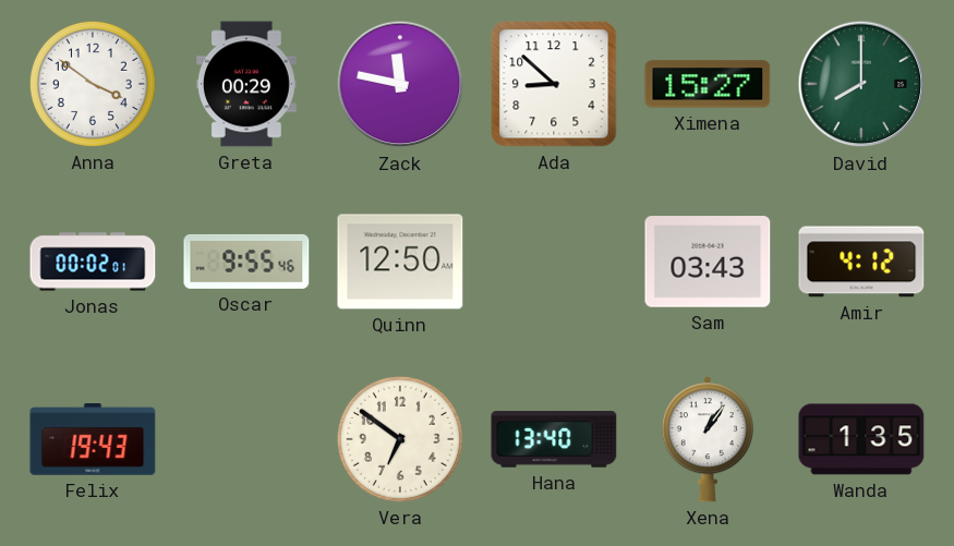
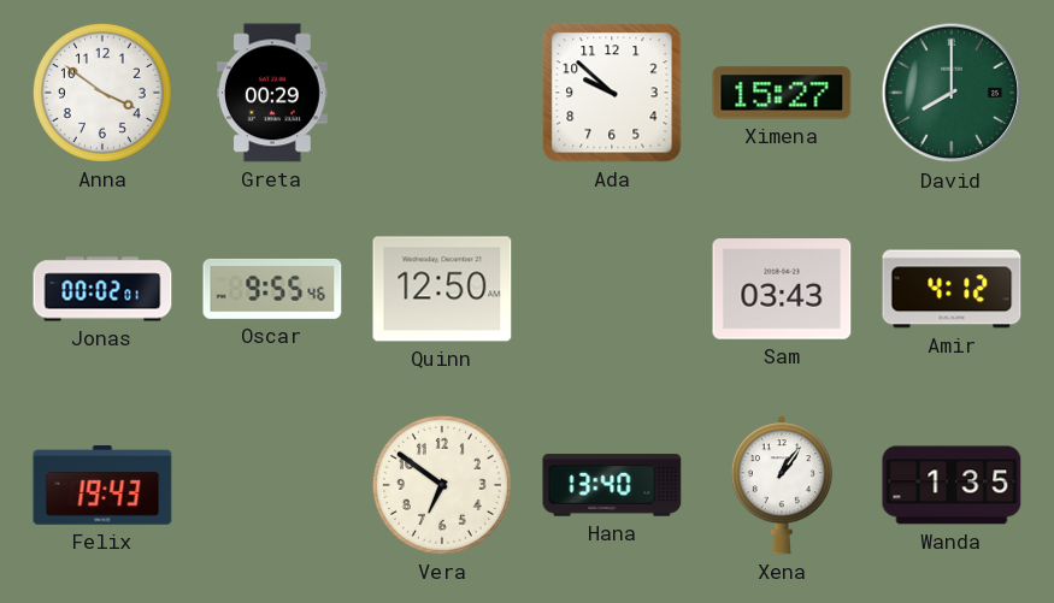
Zack: 11:47 -> none (400, 84)
Ada: 8:52 -> 9:52 (612, 93)
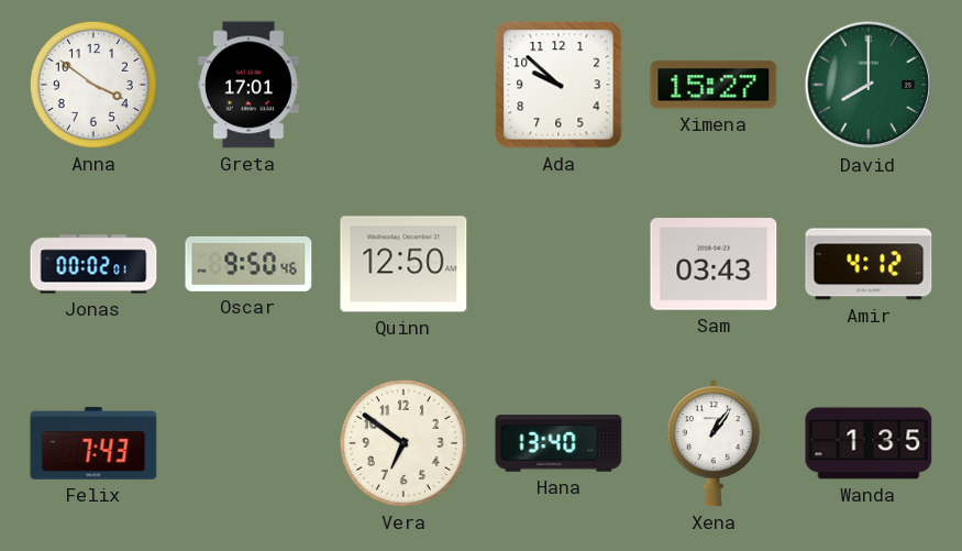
Greta: 00:29 -> 17:01 (250, 85)
Oscar: 9:55 -> 9:50 (248, 264)
Felix: 19:43 -> 7:43 (93, 443)
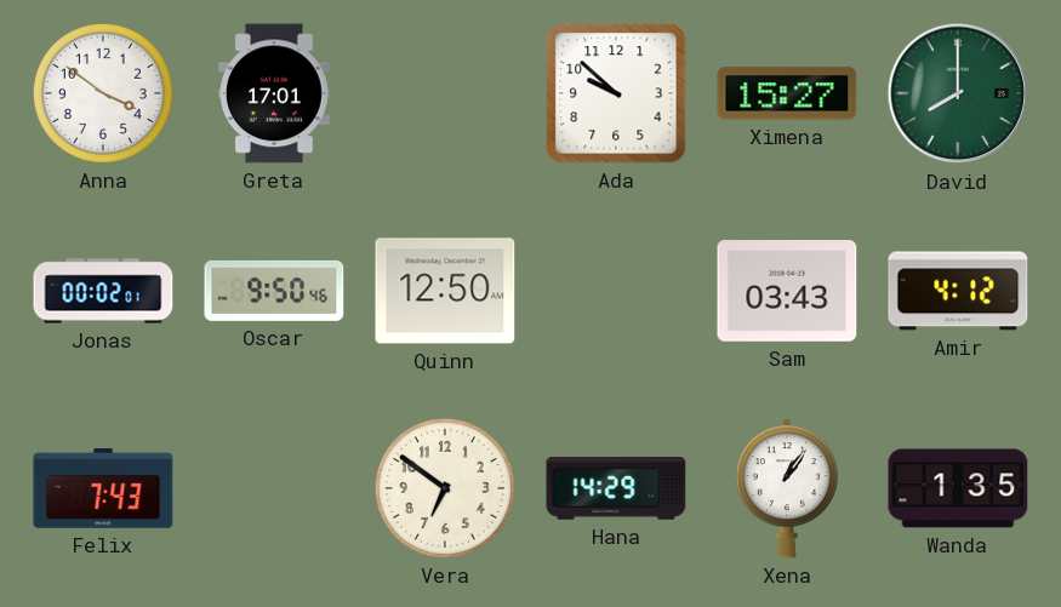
Hana: 13:40 -> 14:29 (616, 488)
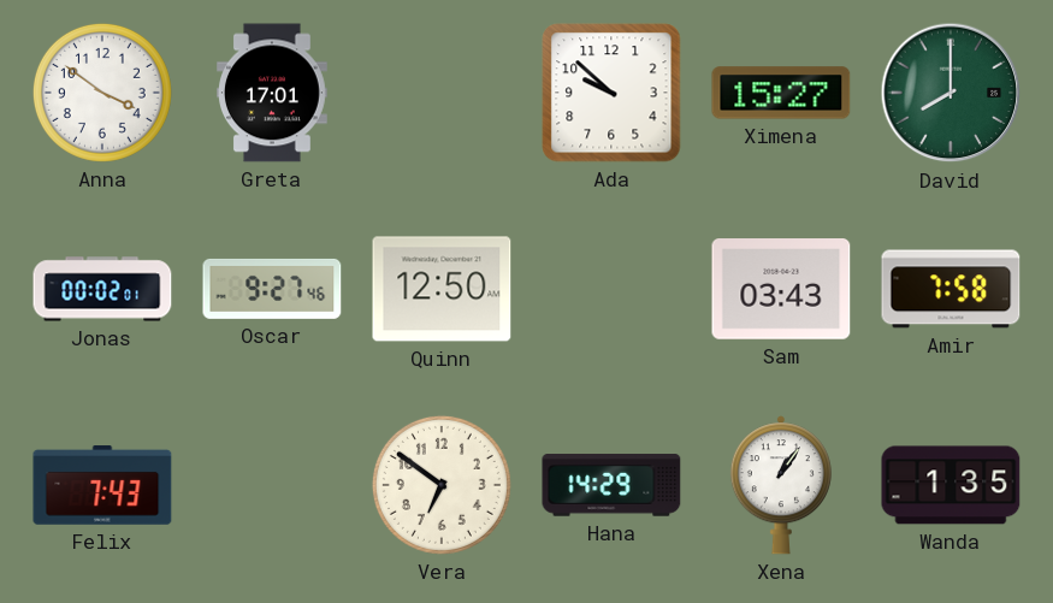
Oscar: 9:50 -> 9:27 (272, 289)
Amir: 4:12 -> 7:58 (951, 289)
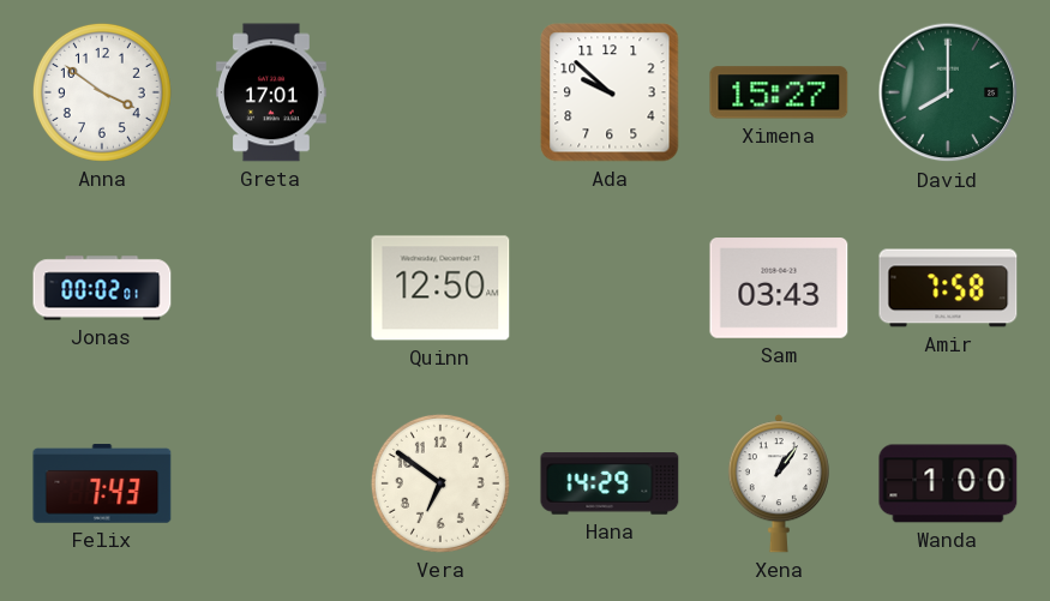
Oscar: 9:27 -> none (272, 289)
Wanda: 1:35 -> 1:00 (948, 483)
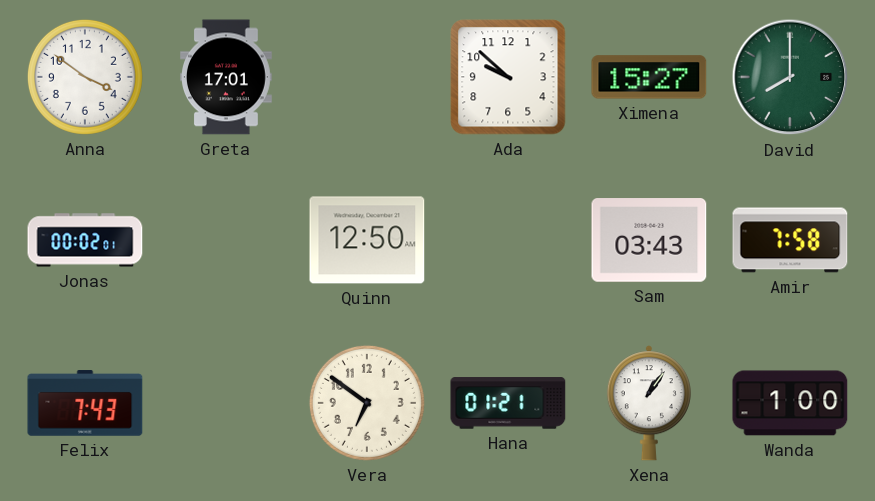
Hana: 14:29 -> 01:21 (508, 403)
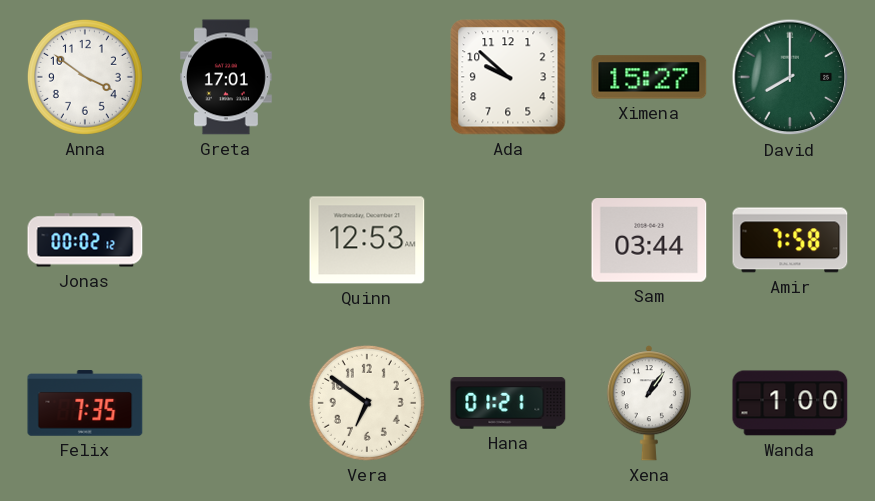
Jonas: 00:02:01 -> 00:02:12 (85, 240)
Quinn: 12:50 -> 12:53 (367, 240)
Sam: 03:43 -> 03:44 (649, 240)
Felix: 7:43 -> 7:35 (85, 403)
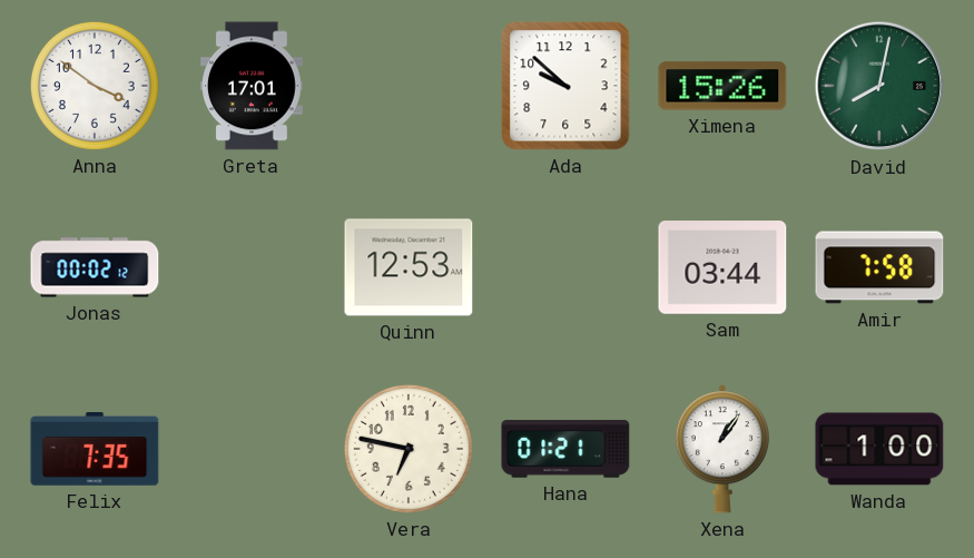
Ximena: 15:27 -> 15:26 (722, 86)
David: 8:00 -> 8:02 (879, 86)
Vera: 6:51 -> 6:47 (409, 449)
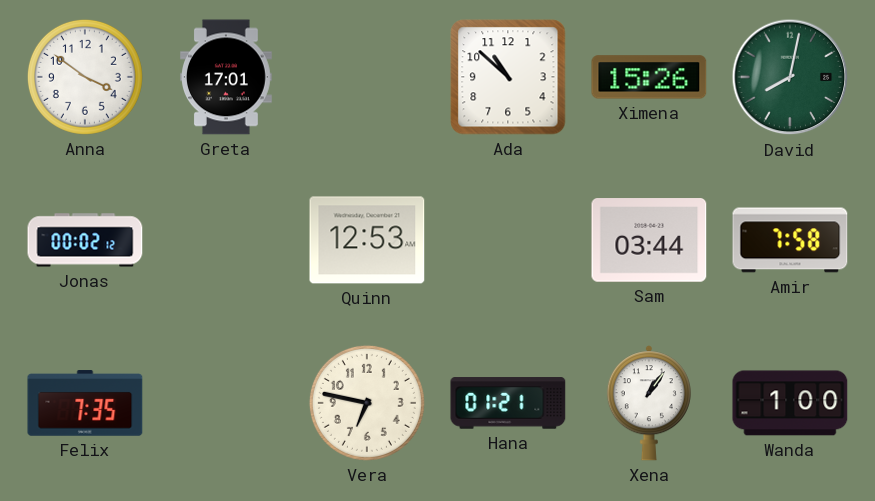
Ada: 9:52 -> 10:52 (508, 77)
